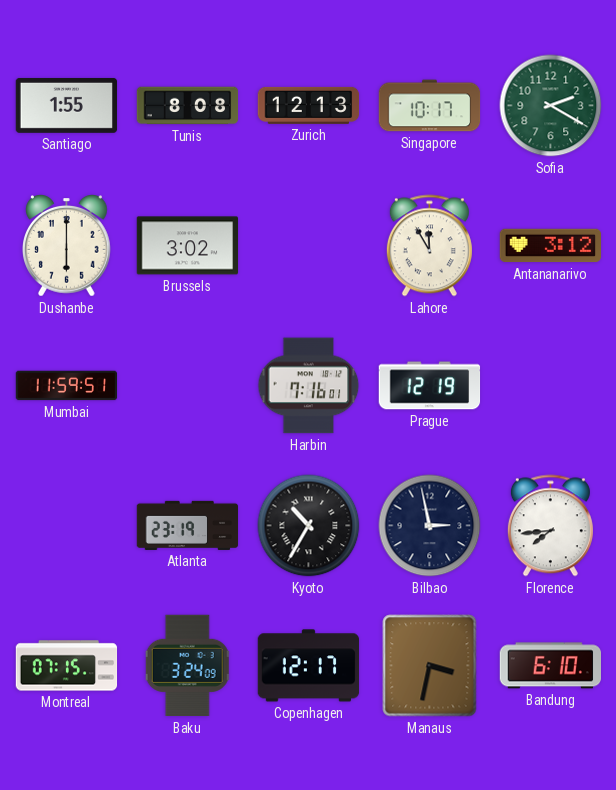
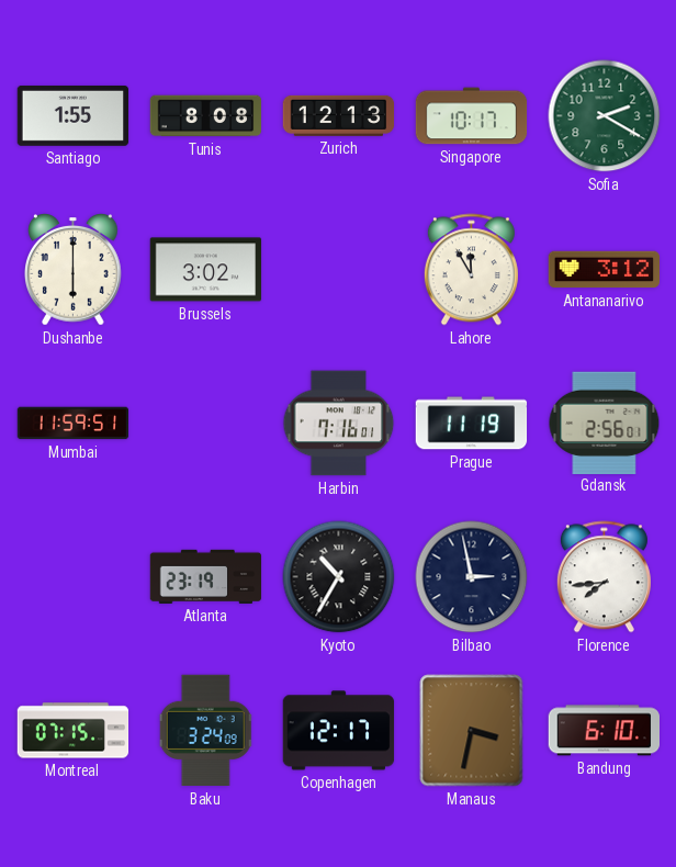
Prague: 12:19 -> 11:19 (472, 424)
Gdansk: none -> 2:56 (605, 423)
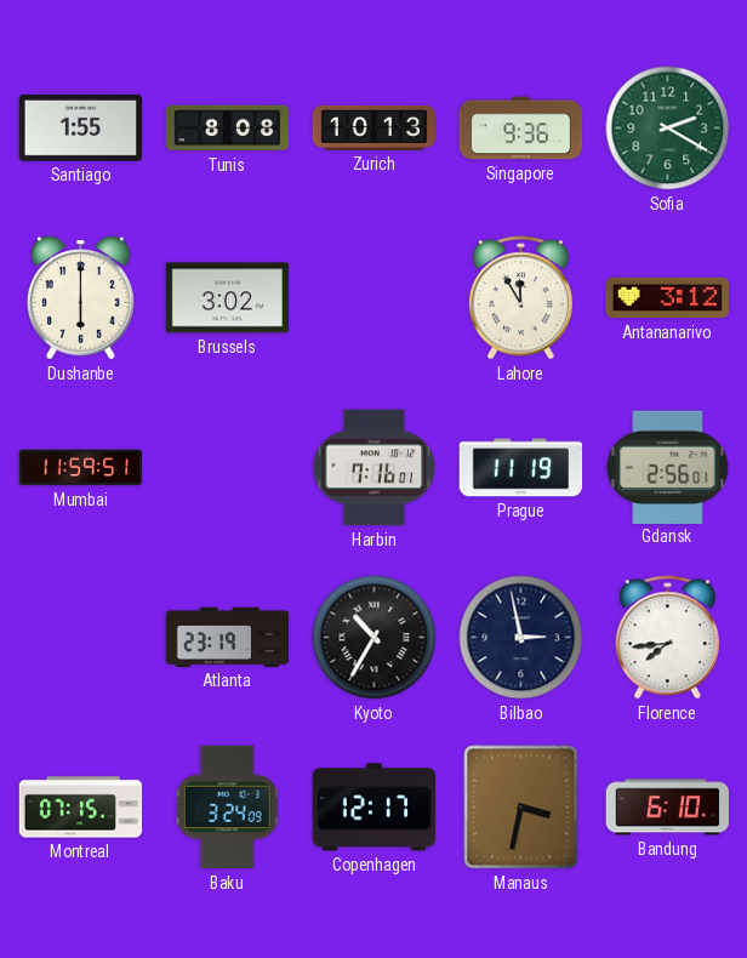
Zurich: 12:13 -> 10:13 (375, 127)
Singapore: 10:17 -> 9:36 (521, 129)
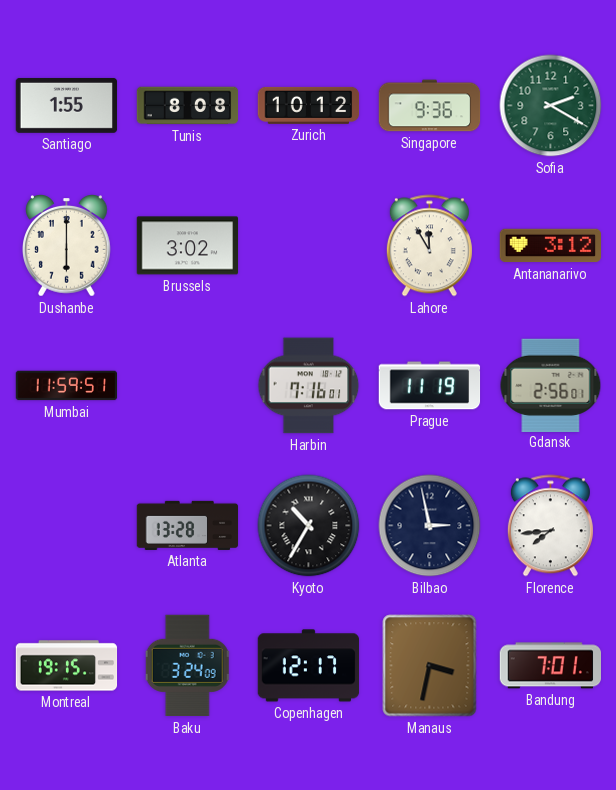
Zurich: 10:13 -> 10:12 (309, 105)
Atlanta: 23:19 -> 13:28 (188, 525)
Montreal: 07:15 -> 19:15 (67, 666)
Bandung: 6:10 -> 7:01 (550, 666)
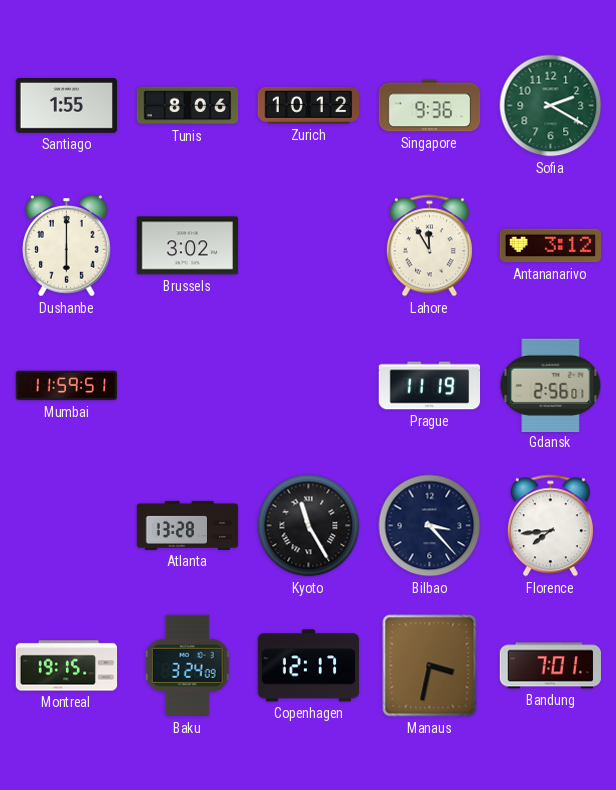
Tunis: 8:08 -> 8:06 (188, 106)
Harbin: 7:16 -> none (309, 386)
Kyoto: 10:35 -> 11:25 (309, 526)
Bilbao: 2:58 -> 3:23 (430, 526)
